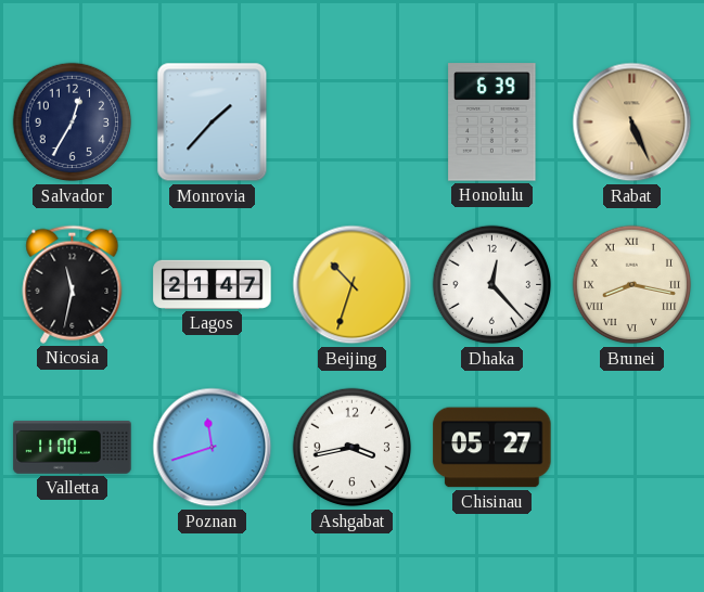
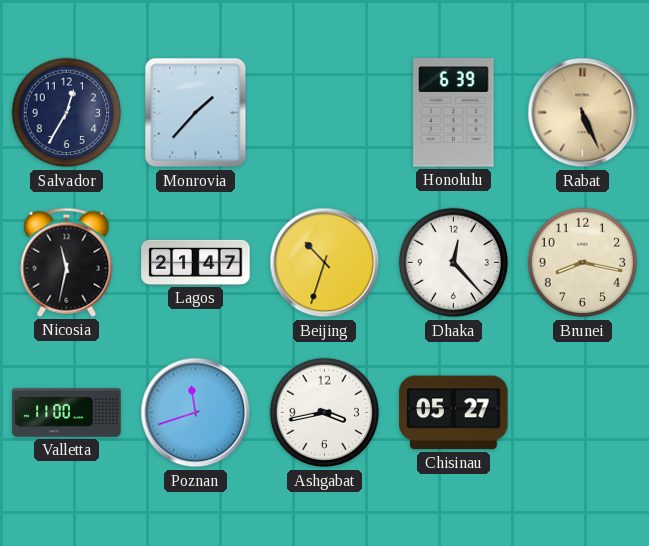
Brunei numerals: Roman -> Arabic (583, 263)
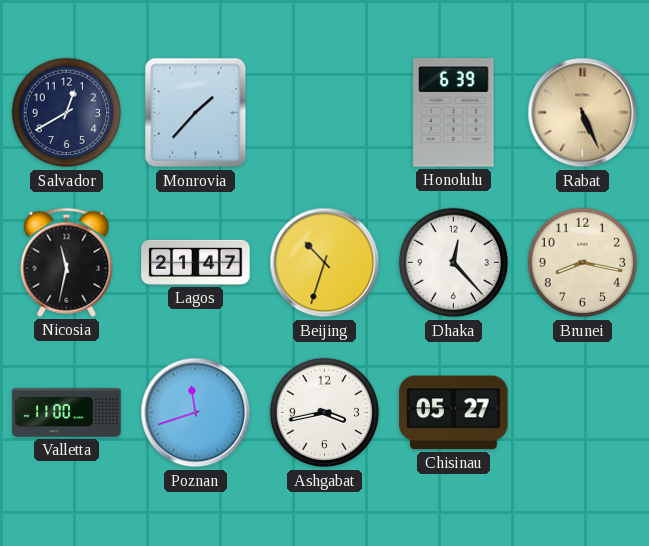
Salvador: 12:35 -> 12:40 (67, 113)
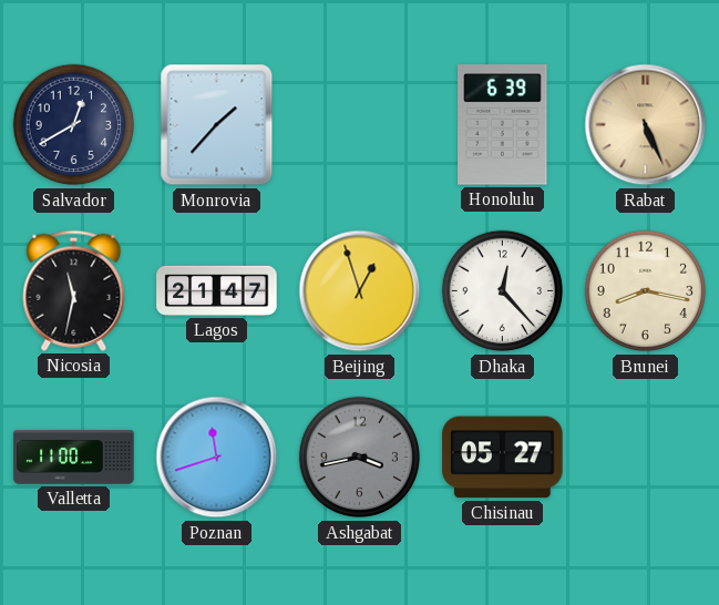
Beijing: 10:33 -> 12:57 (360, 291)
Ashgabat dial: white -> grey (360, 458)
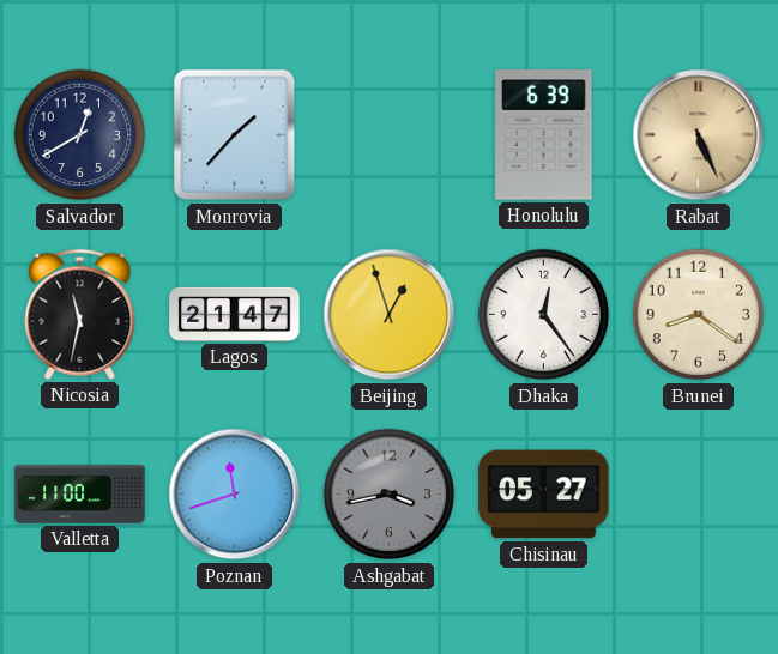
Dhaka: 12:23 -> 12:24 (544, 315)
Brunei: 8:17 -> 8:21 (699, 315)
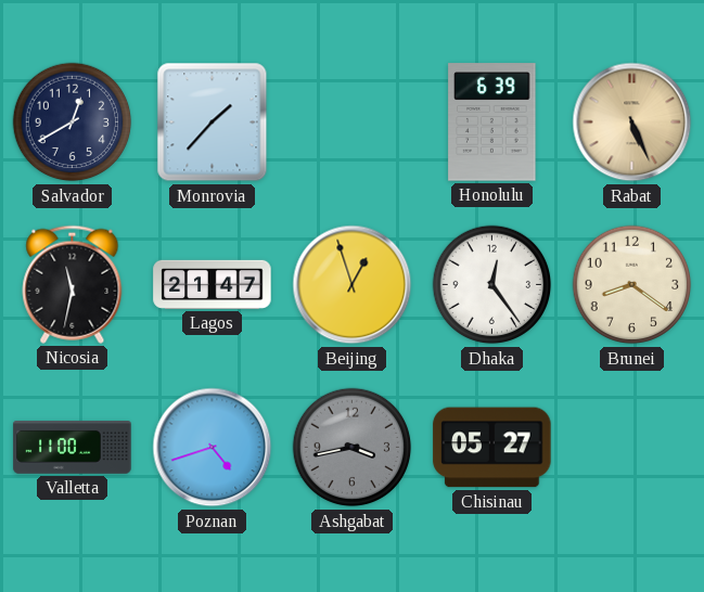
Poznan: 11:42 -> 4:42 (213, 448)
